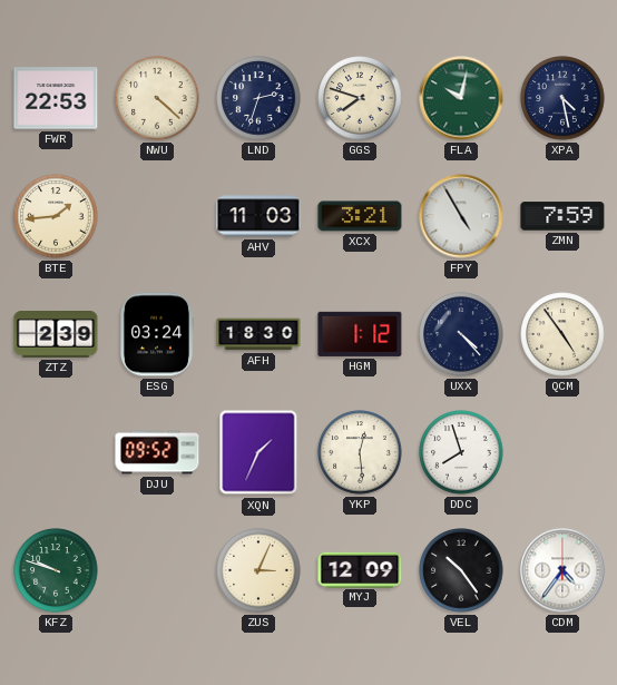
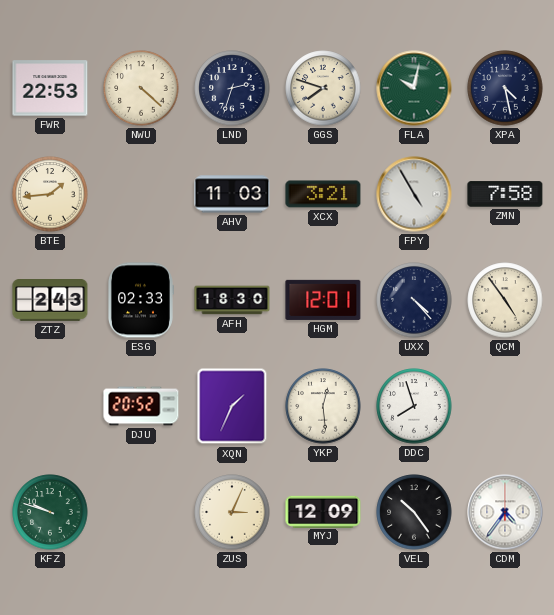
ZMN: 7:59 -> 7:58 (505, 194)
ZTZ: 2:39 -> 2:43 (50, 301)
ESG: 03:24 -> 02:33 (140, 300)
HGM: 1:12 -> 12:01 (323, 300)
DJU: 09:52 -> 20:52 (141, 406)
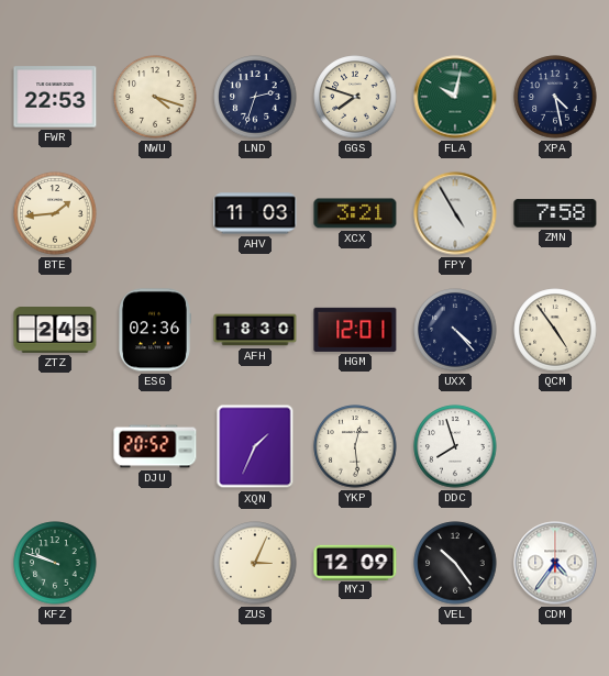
NWU: 4:22 -> 4:18 (155, 97)
ESG: 02:33 -> 02:36 (154, 330)
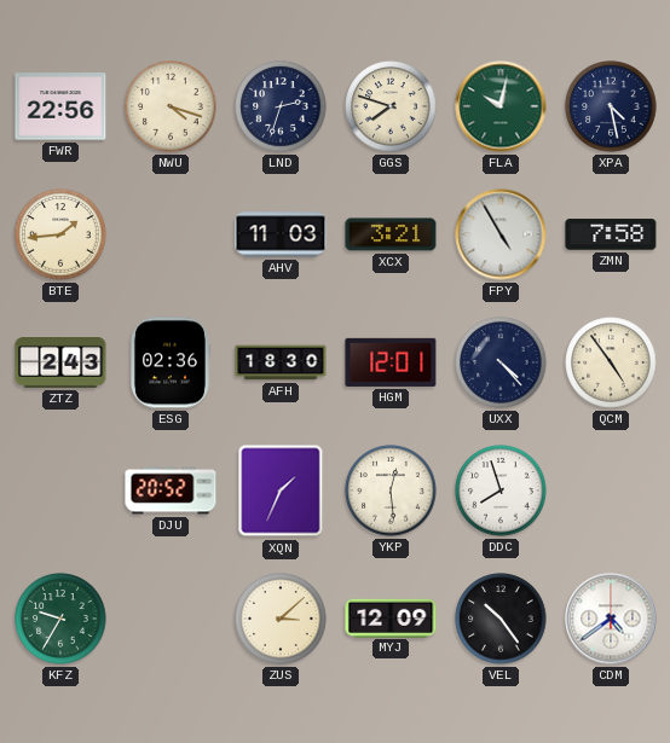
FWR: 22:53 -> 22:56 (60, 106)
KFZ: 9:48 -> 9:35 (60, 619)
ZUS: 3:04 -> 3:08 (281, 619)
CDM: 4:36 -> 4:39 (611, 619)
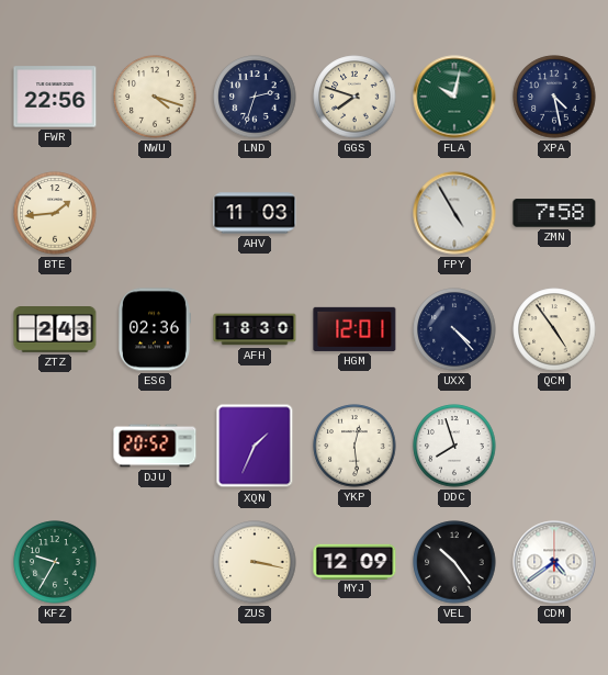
XCX: 3:21 -> none (391, 234)
ZUS: 3:08 -> 3:17 (255, 562)
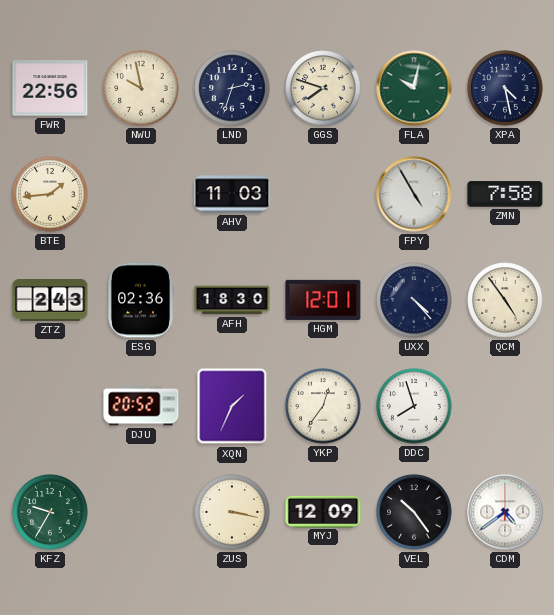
NWU: 4:18 -> 9:58 (141, 88)
YKP: 12:29 -> 12:36 (323, 406)
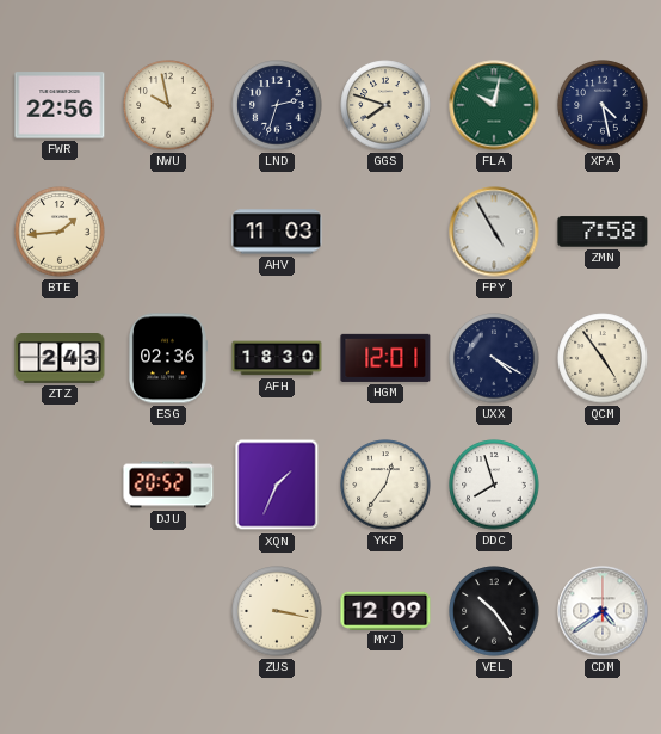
UXX: 4:23 -> 4:20 (494, 358)
KFZ: 9:35 -> none (50, 512)
